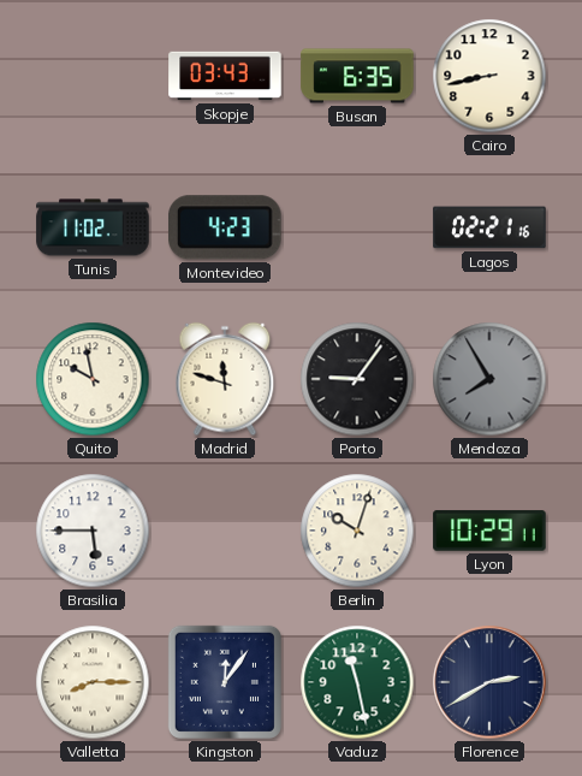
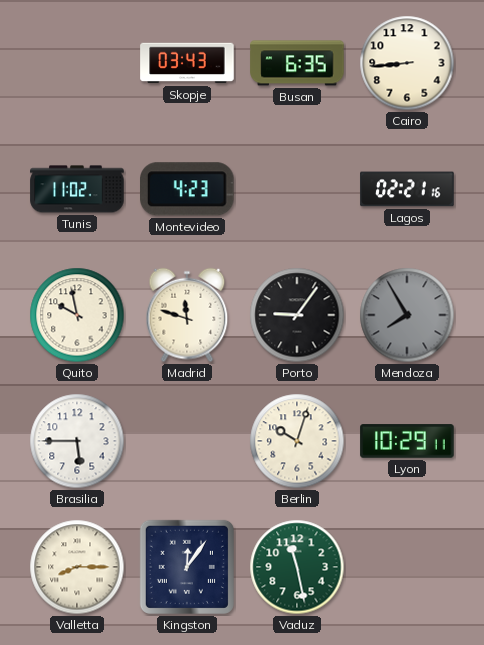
Cairo: 8:43 -> 8:44 (407, 63)
Florence: 2:40 -> none (489, 682)
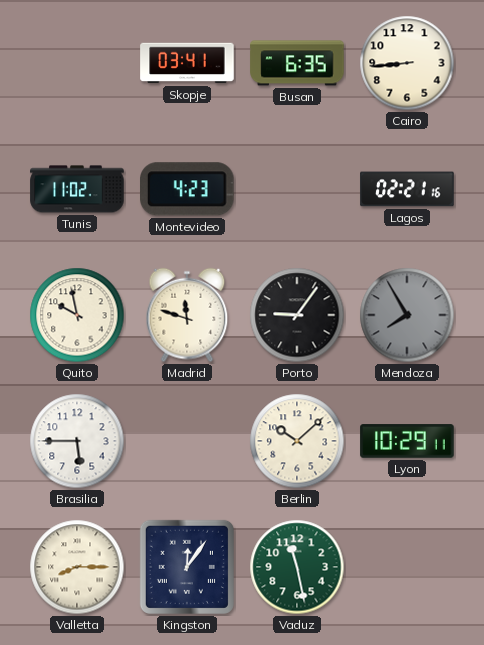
Skopje: 03:43 -> 03:41 (187, 63)
Berlin: 10:03 -> 10:08 (297, 441)
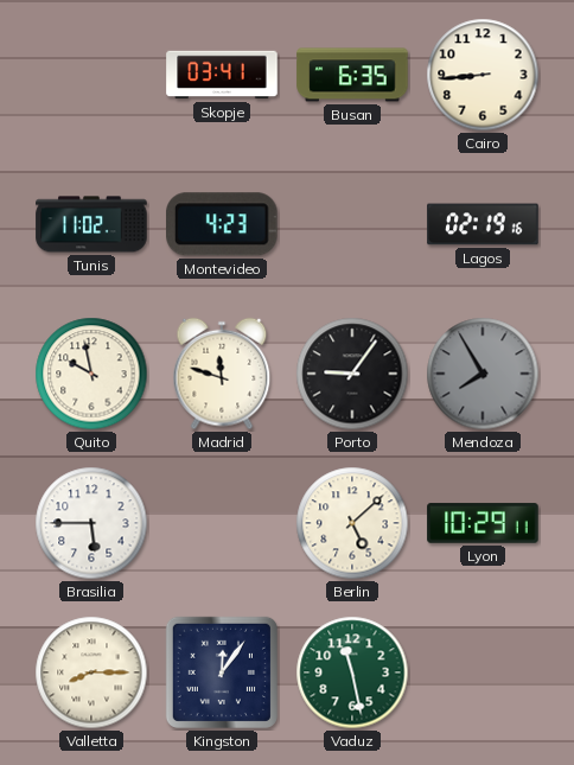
Lagos: 02:21 -> 02:19 (483, 224)
Berlin: 10:08 -> 5:08 (352, 523)
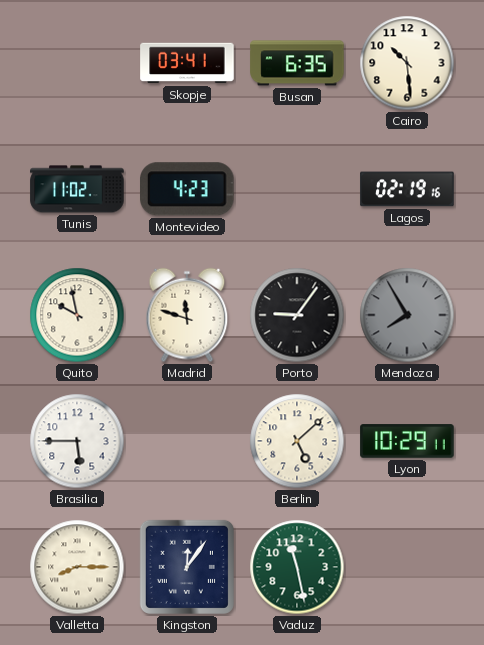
Cairo: 8:44 -> 10:29 (407, 63)
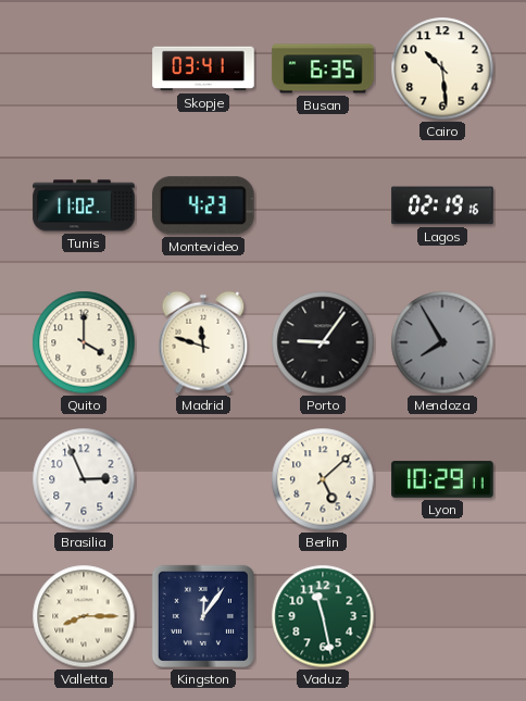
Quito: 9:58 -> 4:00 (84, 342)
Brasilia: 5:45 -> 2:56 (84, 479)
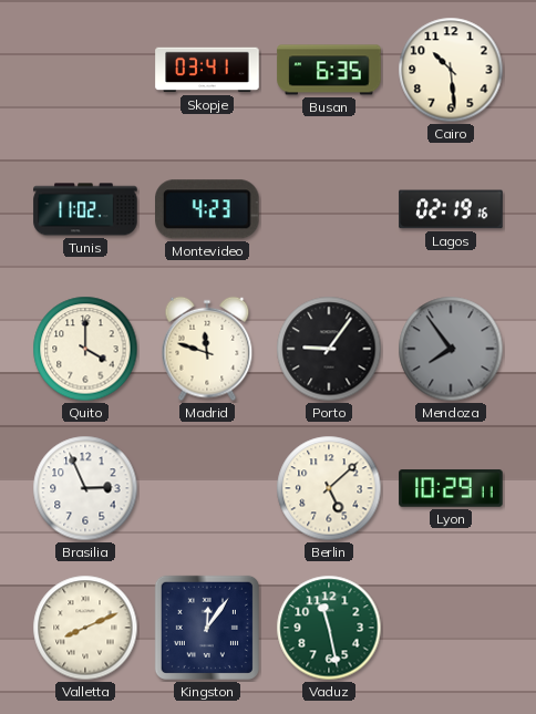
Mendoza: 7:55 -> 7:54 (451, 349)
Valletta: 8:15 -> 8:11 (85, 628)
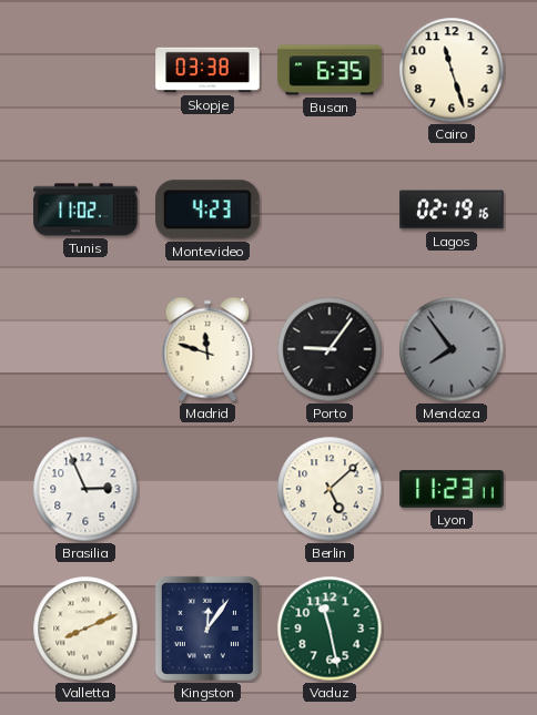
Skopje: 03:41 -> 03:38 (207, 70)
Cairo: 10:29 -> 11:27 (452, 70)
Quito: 4:00 -> none (85, 349)
Lyon: 10:29 -> 11:23 (452, 489)
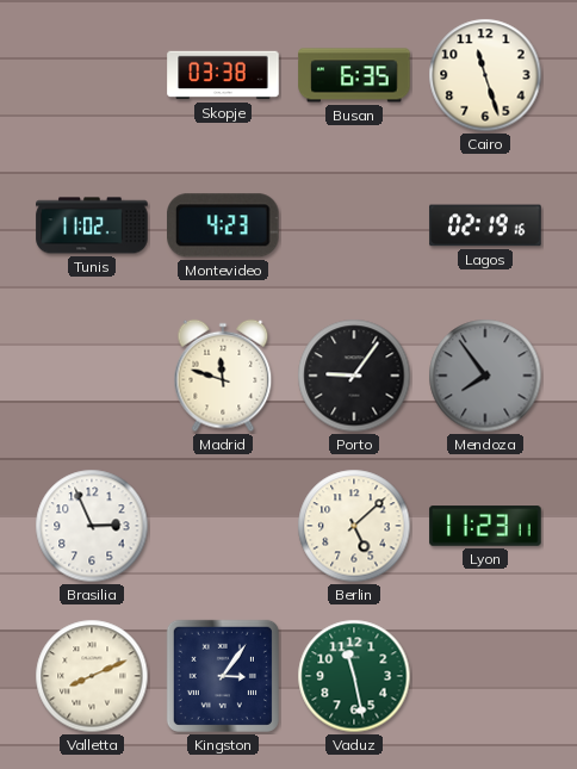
Kingston: 12:06 -> 3:06 (223, 676)
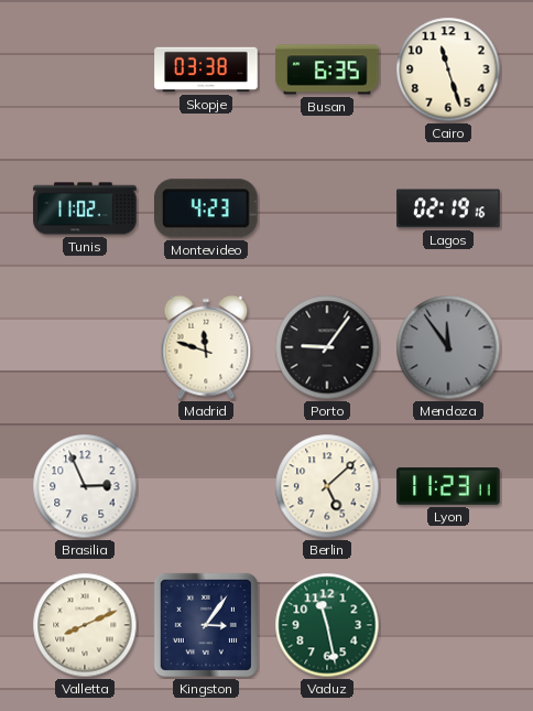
Mendoza: 7:54 -> 11:54 (448, 347)
